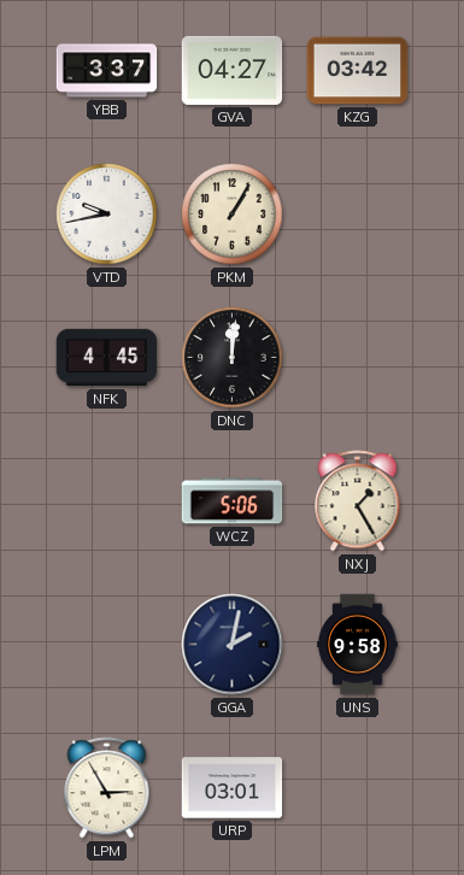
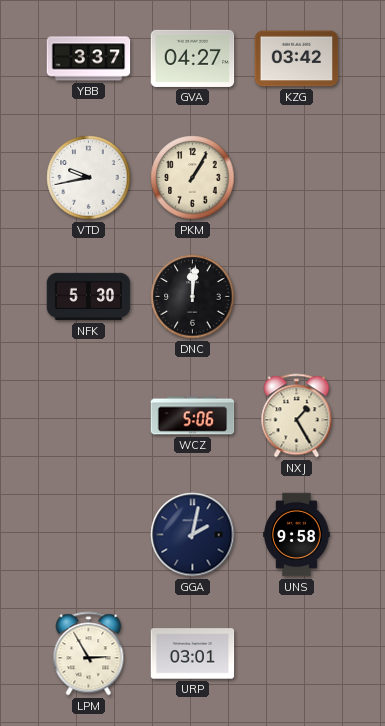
NFK: 4:45 -> 5:30 (89, 297)
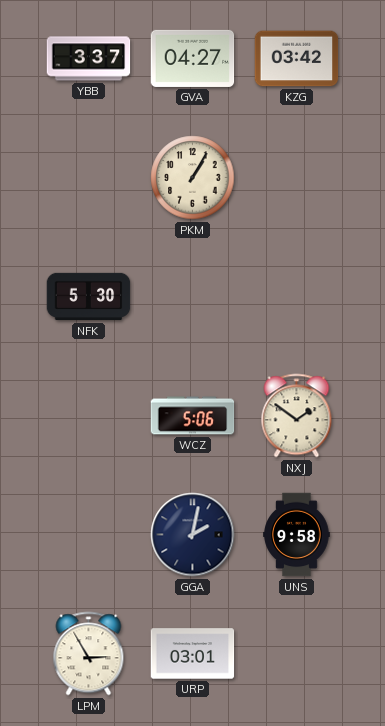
VTD: 9:43 -> none (89, 178)
DNC: 12:01 -> none (193, 297)
NXJ: 1:25 -> 1:51 (297, 416)
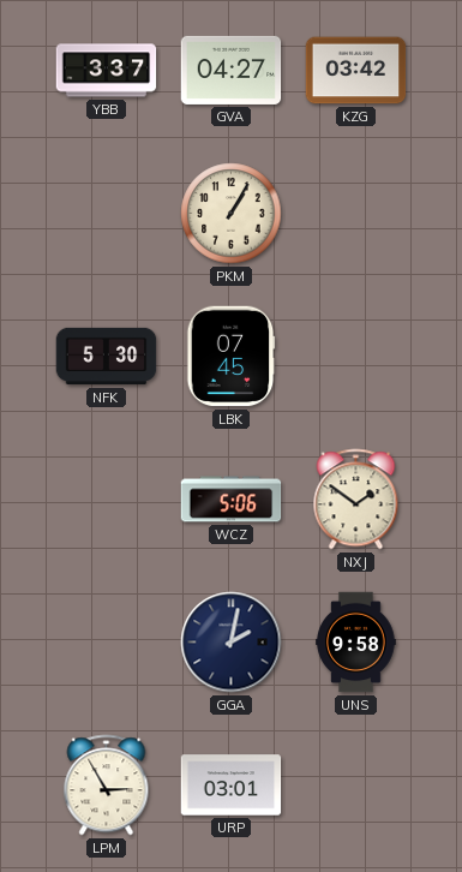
LBK: none -> 07:45 (230, 357)
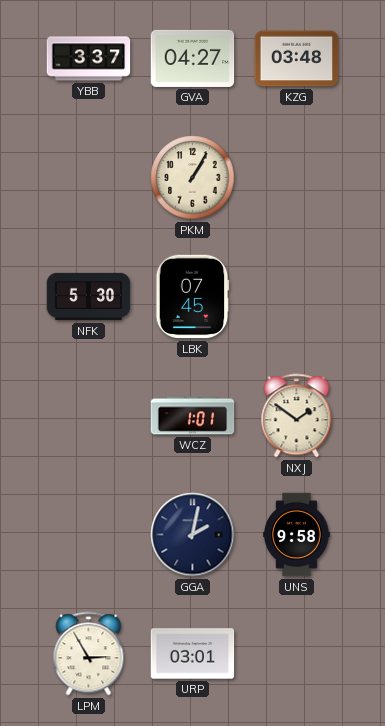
KZG: 03:42 -> 03:48 (297, 59)
WCZ: 5:06 -> 1:01 (193, 416)
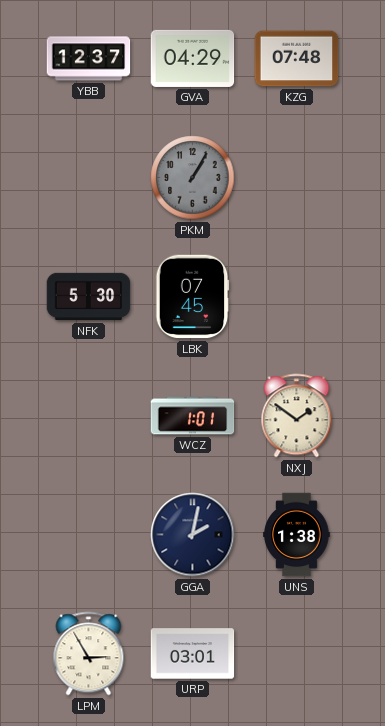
YBB: 3:37 -> 12:37 (89, 59)
GVA: 04:27 -> 04:29 (193, 58)
KZG: 03:48 -> 07:48 (297, 59)
PKM dial: cream -> grey (193, 178)
UNS: 9:58 -> 1:38 (297, 535)
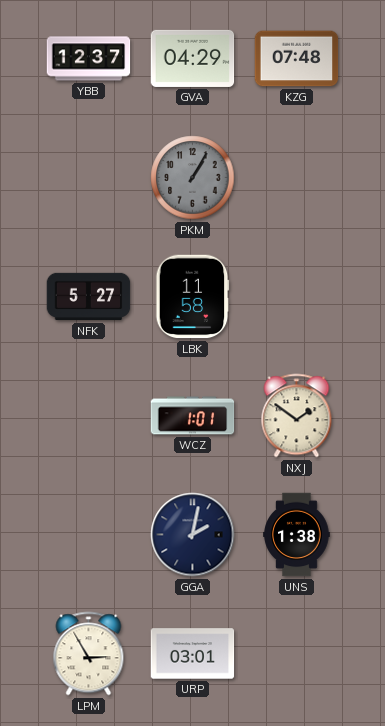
NFK: 5:30 -> 5:27 (89, 297)
LBK: 07:45 -> 11:58 (192, 297)
